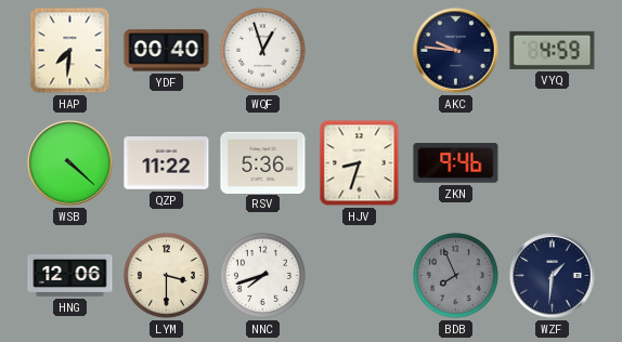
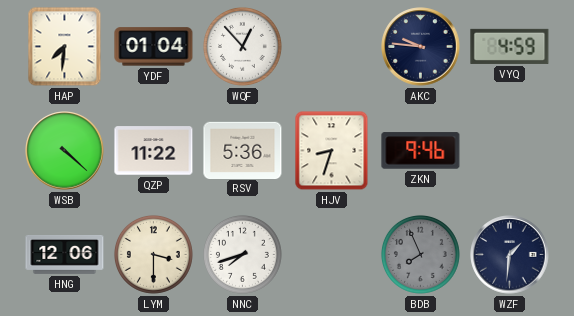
YDF: 00:40 -> 01:04 (154, 47)
WQF: 12:57 -> 12:53 (242, 46)
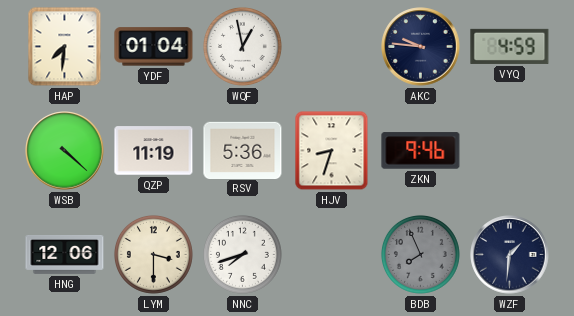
WQF: 12:53 -> 12:58 (242, 46)
QZP: 11:22 -> 11:19 (154, 151)
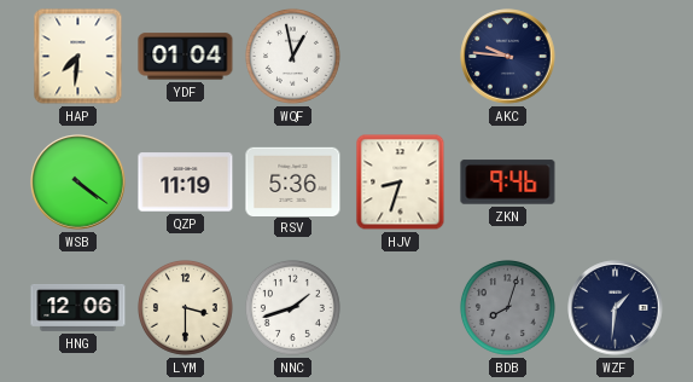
VYQ: 4:59 -> none (510, 46)
WSB: 4:22 -> 4:21 (78, 183)
NNC: 7:42 -> 1:42 (292, 307)
BDB: 7:56 -> 8:03 (507, 307)
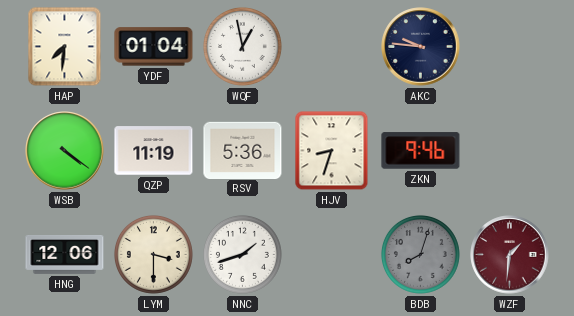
WZF dial: navy -> burgundy (510, 255)
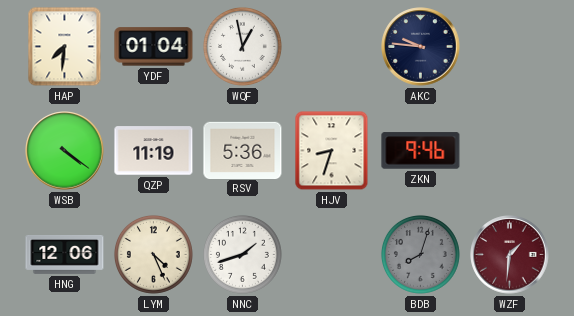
LYM: 3:30 -> 4:26 (153, 254)
